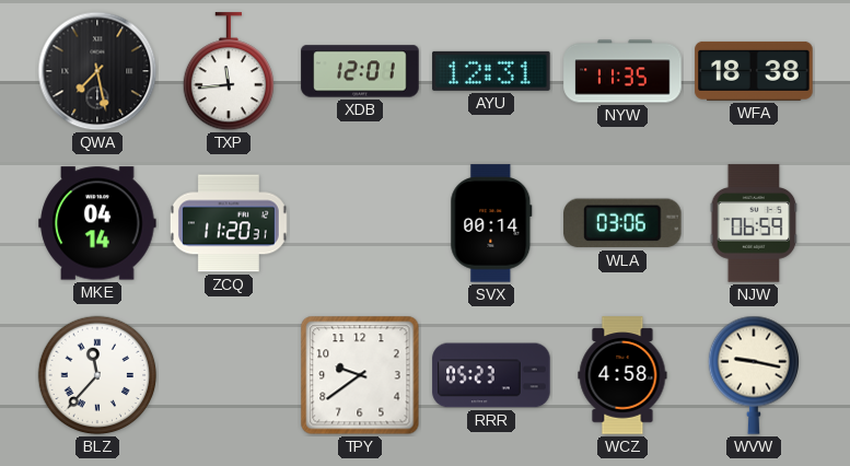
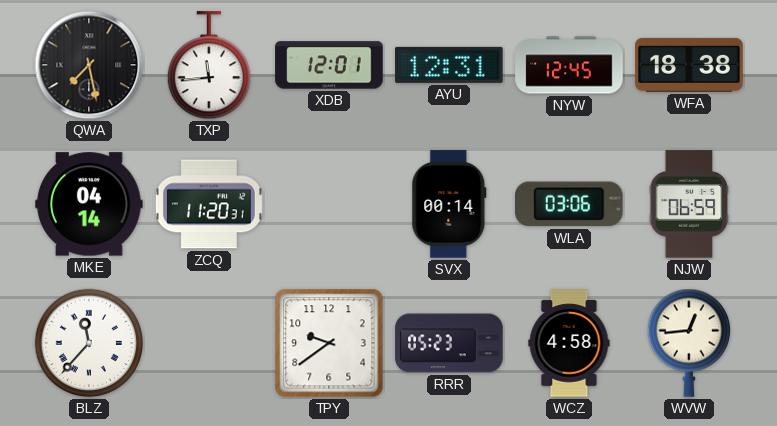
NYW: 11:35 -> 12:45 (569, 65)
WVW: 9:17 -> 12:44 (688, 343)
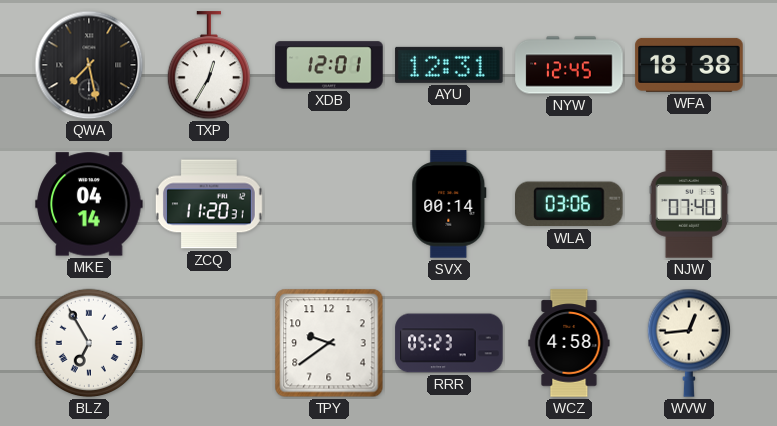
TXP: 11:44 -> 12:35 (208, 66)
NJW: 06:59 -> 07:40 (689, 204)
BLZ: 11:37 -> 6:55 (89, 343)
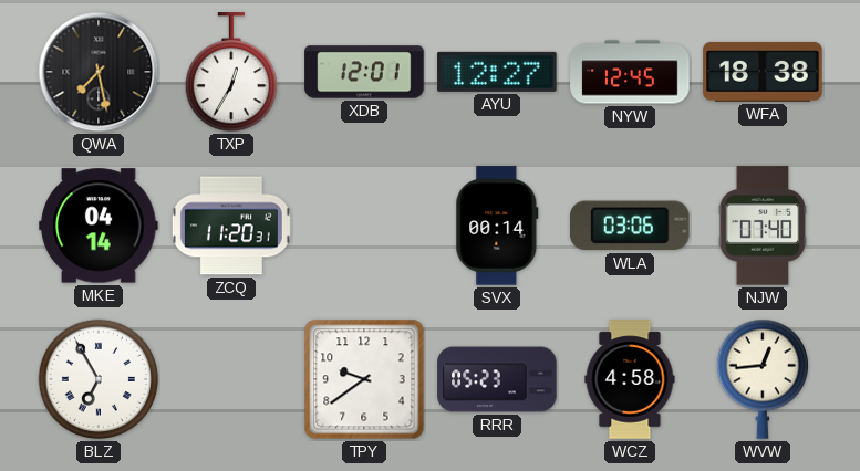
AYU: 12:31 -> 12:27 (497, 72)
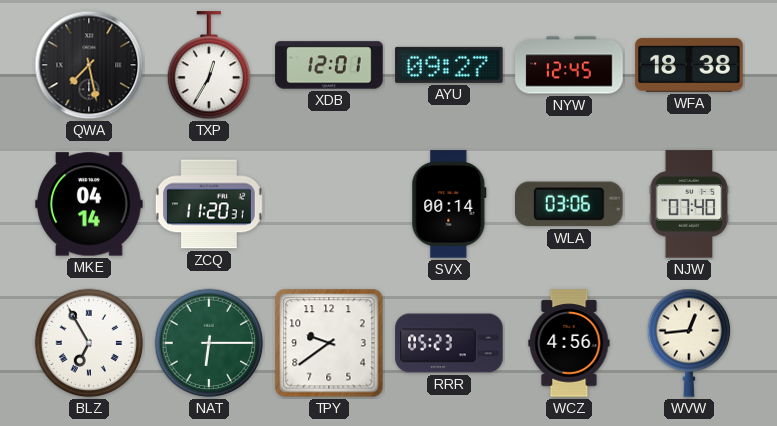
AYU: 12:27 -> 09:27 (449, 65)
NAT: none -> 6:15 (209, 343)
WCZ: 4:58 -> 4:56 (569, 343)
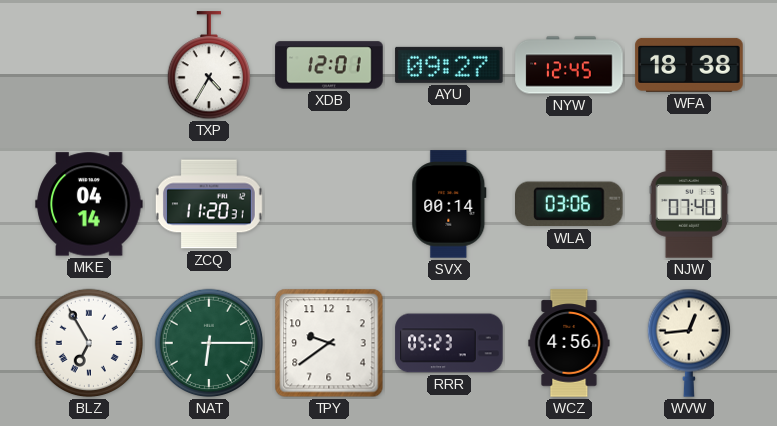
QWA: 7:28 -> none (89, 65)
TXP: 12:35 -> 4:35 (208, 66)
